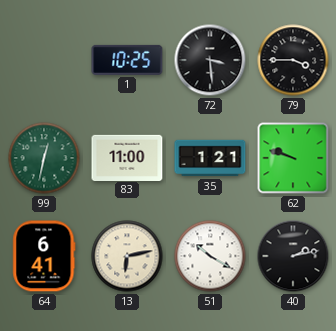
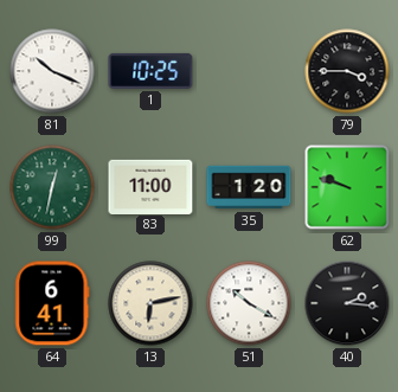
81: none -> 10:19 (52, 71)
72: 3:29 -> none (210, 60)
35: 1:21 -> 1:20 (249, 187)
40: 2:13 -> 2:16 (347, 303)
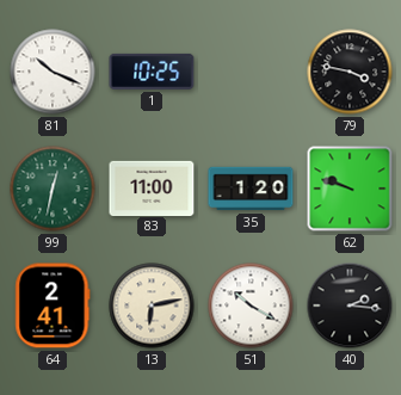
79: 3:45 -> 3:47 (350, 72)
64: 6:41 -> 2:41 (53, 305)
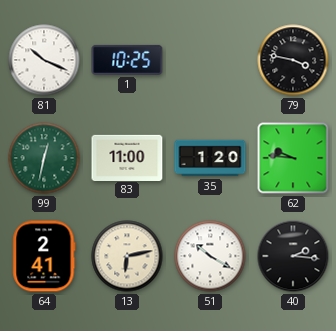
62: 9:48 -> 9:46 (293, 158)
